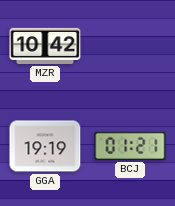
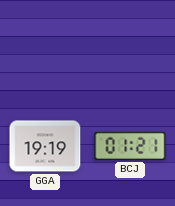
MZR: 10:42 -> none (45, 46)
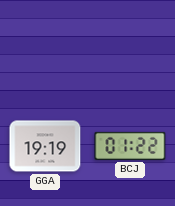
BCJ: 01:21 -> 01:22 (130, 146)
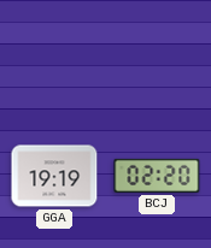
BCJ: 01:22 -> 02:20 (157, 176)
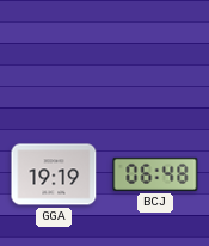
BCJ: 02:20 -> 06:48 (155, 174)
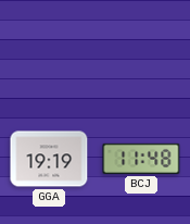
BCJ: 06:48 -> 11:48 (141, 159)
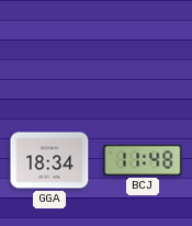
GGA: 19:19 -> 18:34 (49, 160)
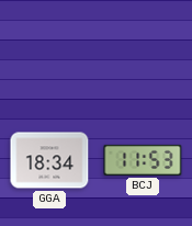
BCJ: 11:48 -> 11:53 (143, 160)
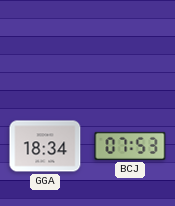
BCJ: 11:53 -> 07:53 (130, 146)
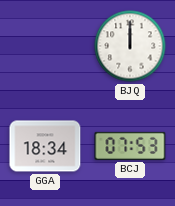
BJQ: none -> 12:00 (130, 46)
